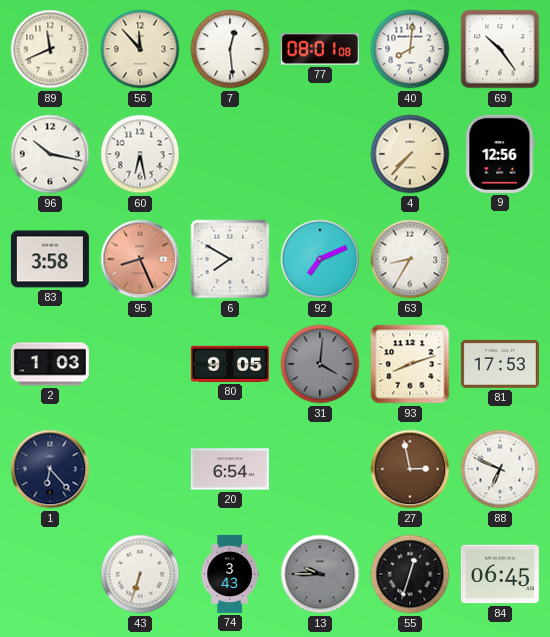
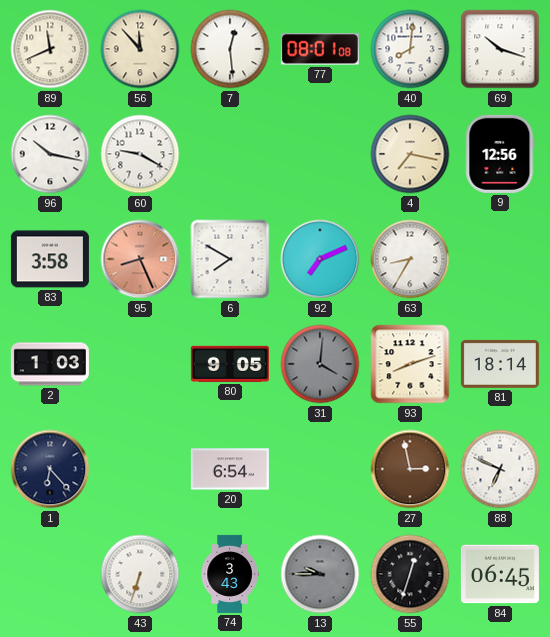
69: 10:24 -> 10:18 (500, 49)
60: 6:28 -> 9:20 (140, 154)
4: 7:37 -> 7:17 (410, 154)
81: 17:53 -> 18:14 (500, 364)
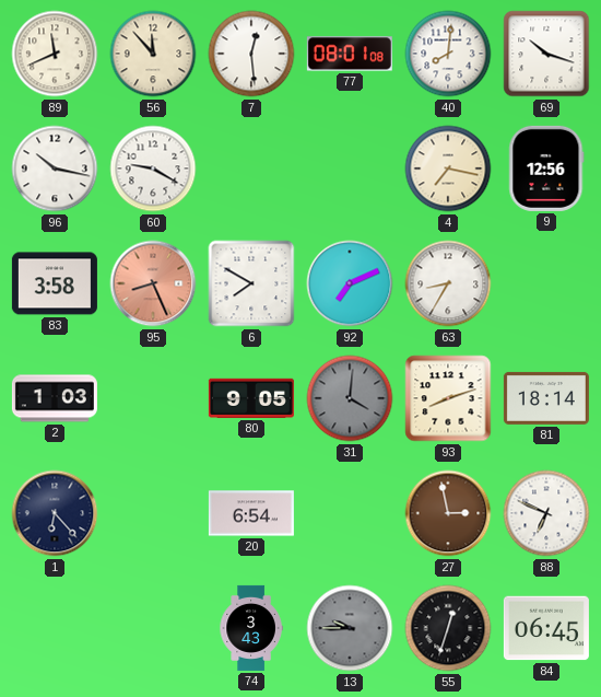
43: 6:33 -> none (140, 574)
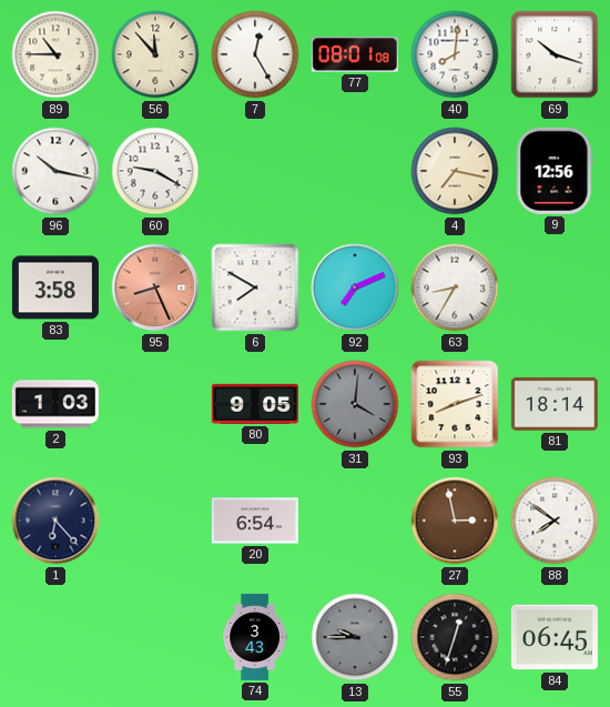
89: 11:41 -> 10:45 (55, 54)
7: 12:29 -> 12:25 (255, 54)
88: 6:49 -> 7:51 (555, 521)
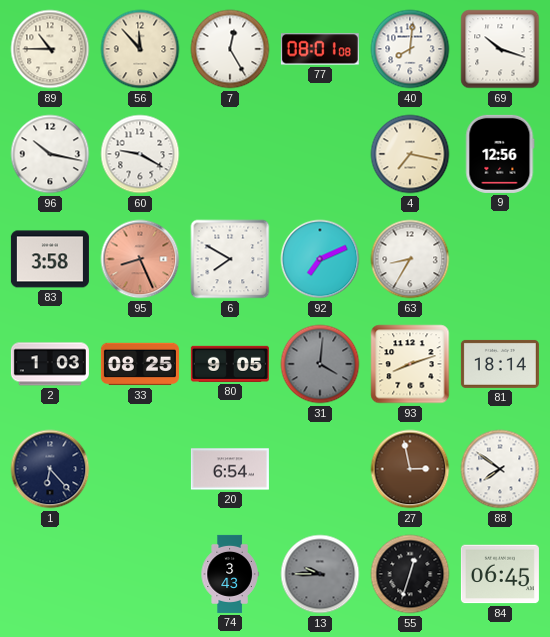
33: none -> 08:25 (140, 364)
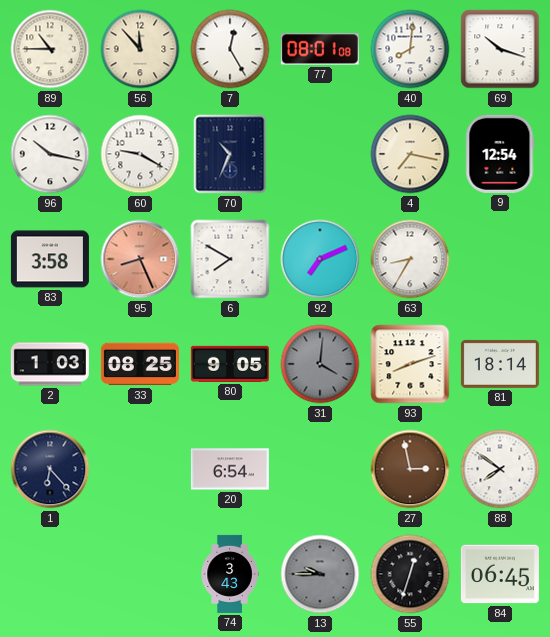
70: none -> 10:34 (230, 154)
9: 12:56 -> 12:54 (500, 154)
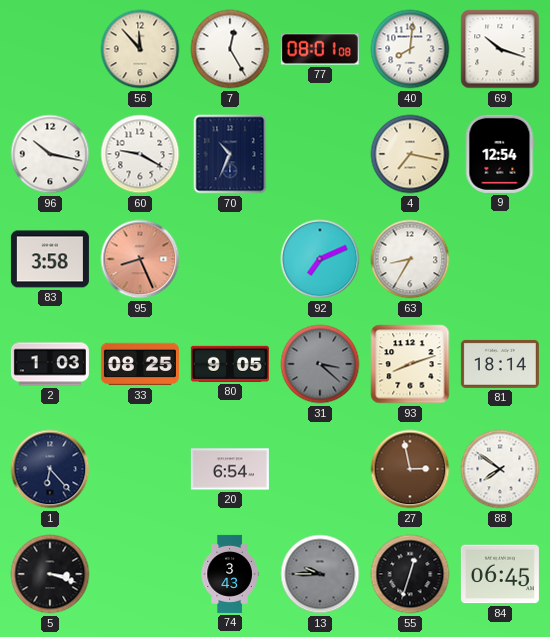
89: 10:45 -> none (50, 49)
6: 7:50 -> none (230, 259)
31: 4:01 -> 3:22 (320, 364)
5: none -> 3:18 (50, 574)
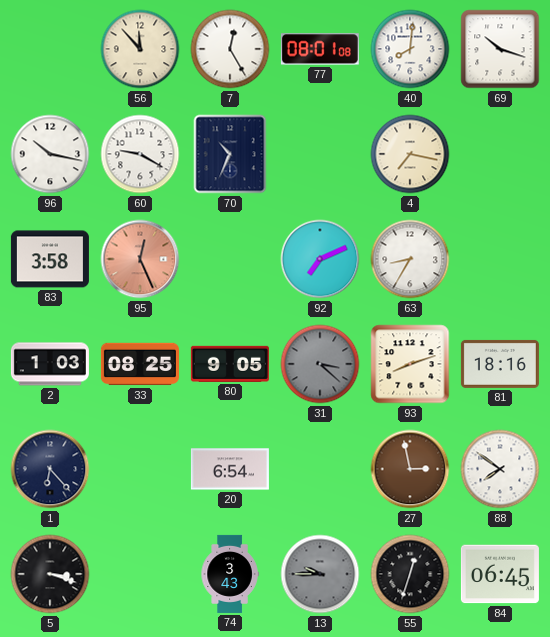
9: 12:54 -> none (500, 154)
95: 8:26 -> 12:26 (140, 259)
81: 18:14 -> 18:16 (500, 364)
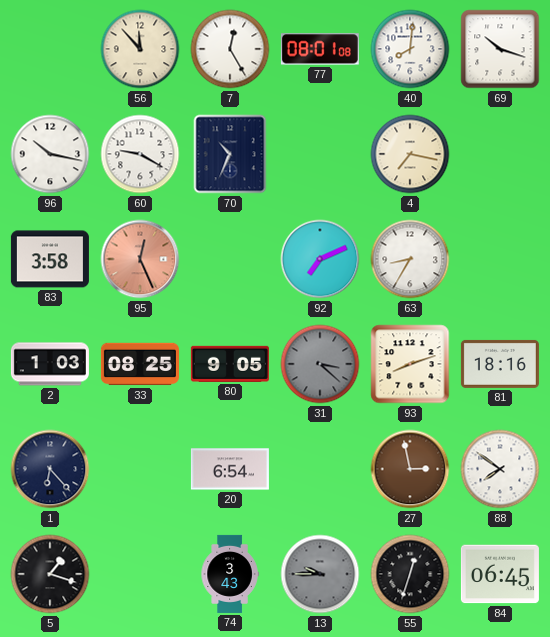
5: 3:18 -> 1:18 (50, 574)
